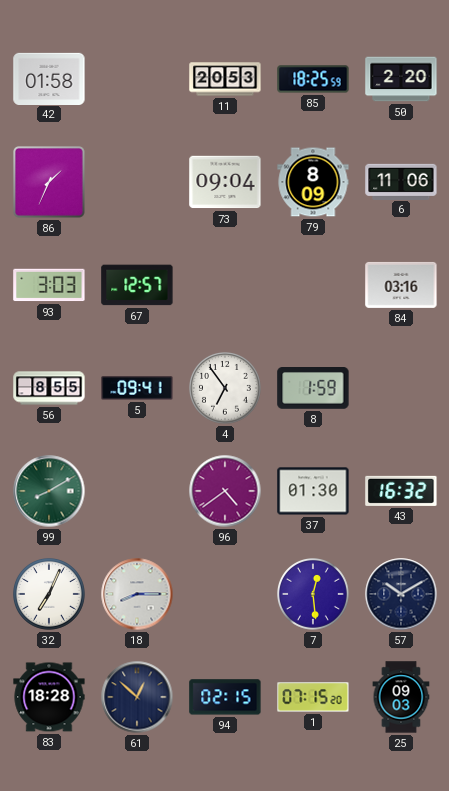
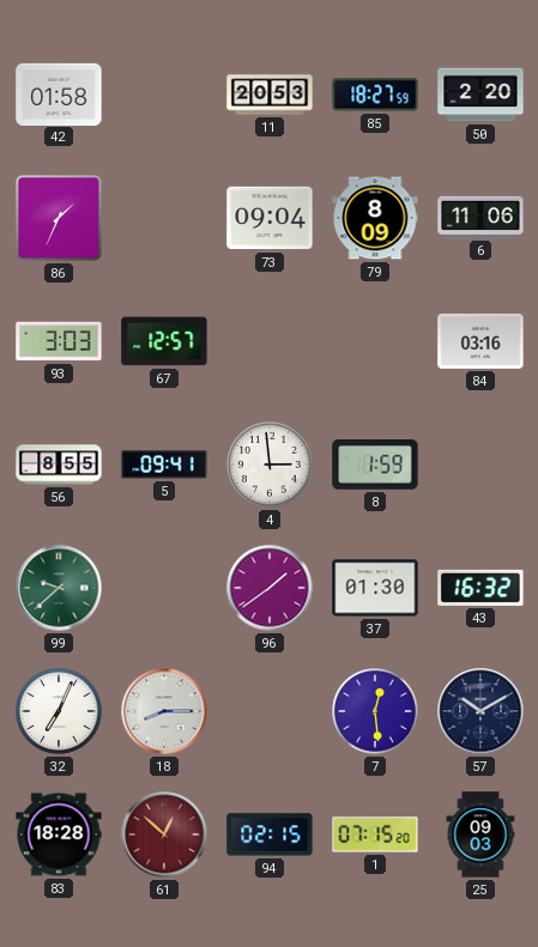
85: 18:25 -> 18:27 (375, 95)
4: 6:54 -> 2:59 (271, 466)
99: 8:10 -> 9:38 (59, 588)
96: 4:39 -> 1:39 (270, 588)
61 dial: navy -> burgundy (164, 834)
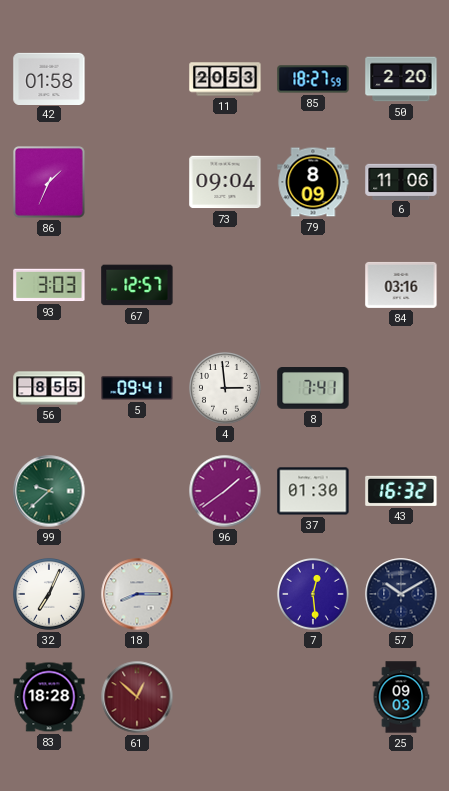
8: 1:59 -> 7:41 (313, 389)
94: 02:15 -> none (270, 834)
1: 07:15 -> none (375, 834)
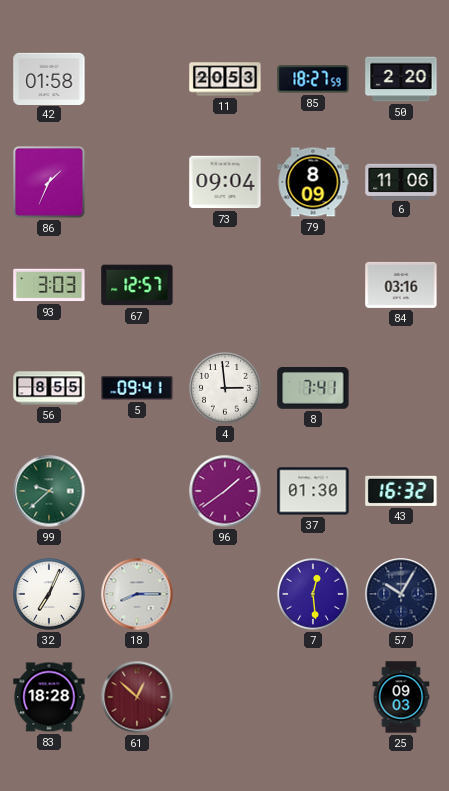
57: 10:10 -> 10:05 (401, 594)
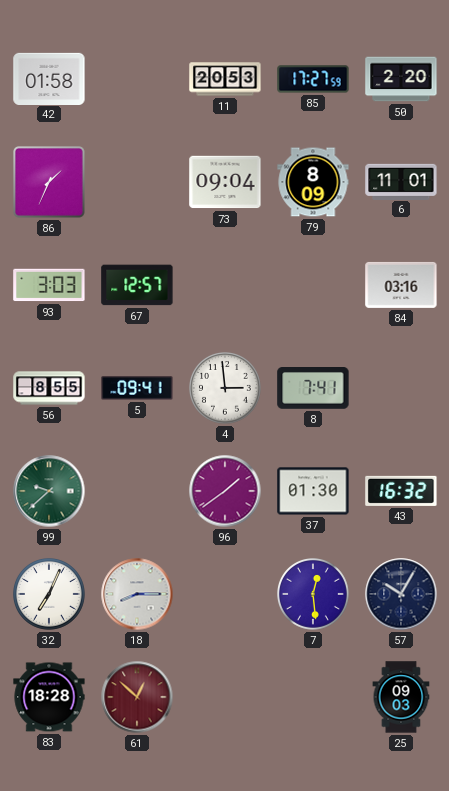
85: 18:27 -> 17:27 (313, 79)
6: 11:06 -> 11:01 (401, 181)
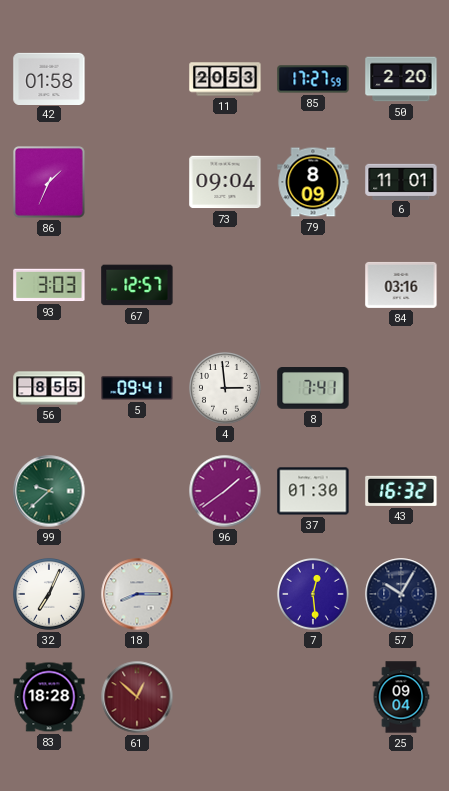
25: 09:03 -> 09:04 (401, 697)
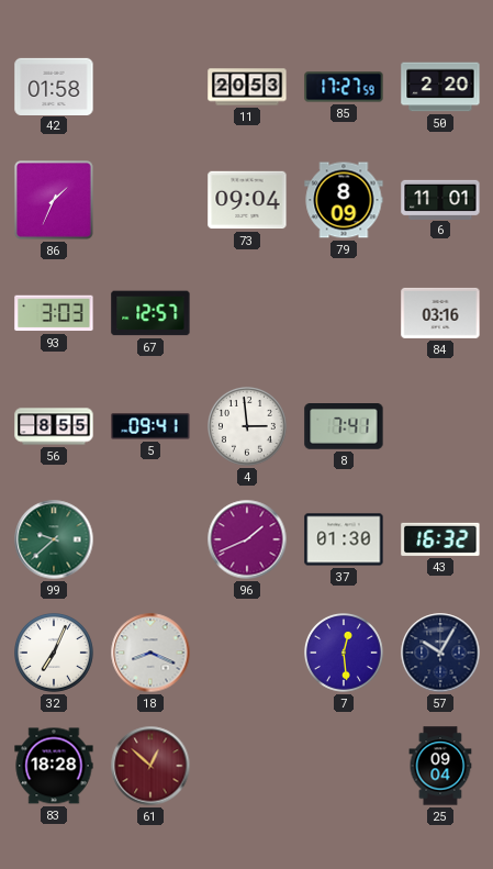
96: 1:39 -> 1:41 (247, 539)
18: 8:15 -> 8:19 (150, 653)
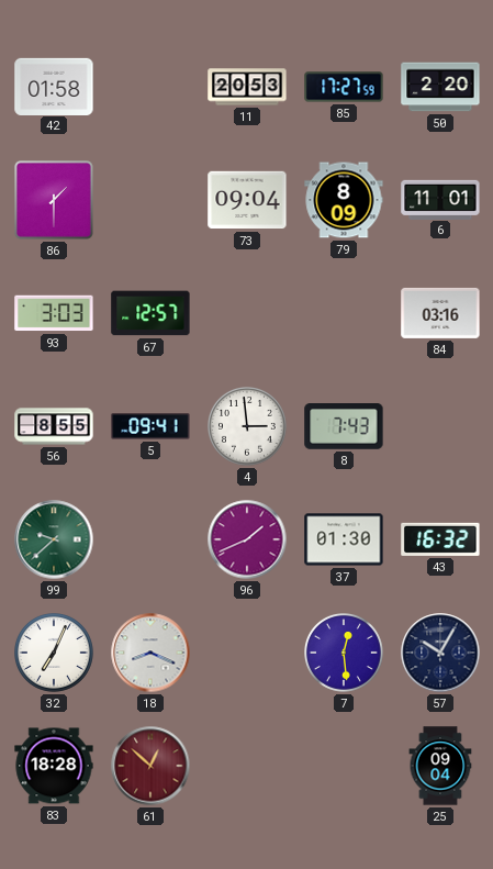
86: 1:34 -> 1:30 (55, 201)
8: 7:41 -> 7:43 (344, 427)
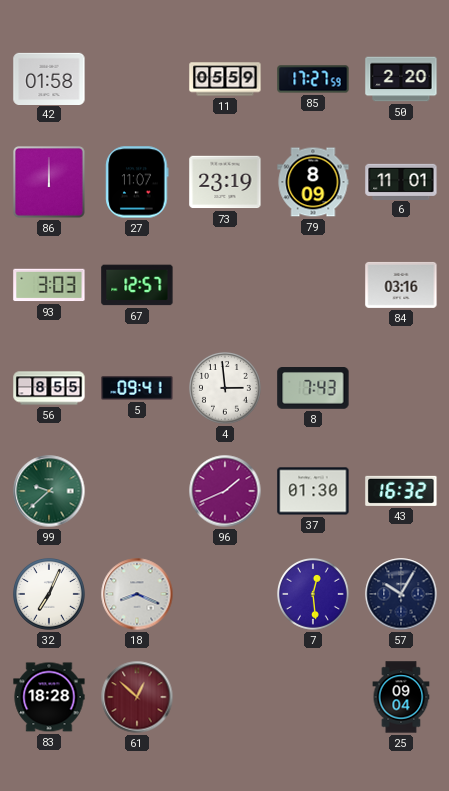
11: 20:53 -> 05:59 (225, 79)
86: 1:30 -> 12:00 (50, 183)
27: none -> 11:07 (137, 182)
73: 09:04 -> 23:19 (225, 182)
